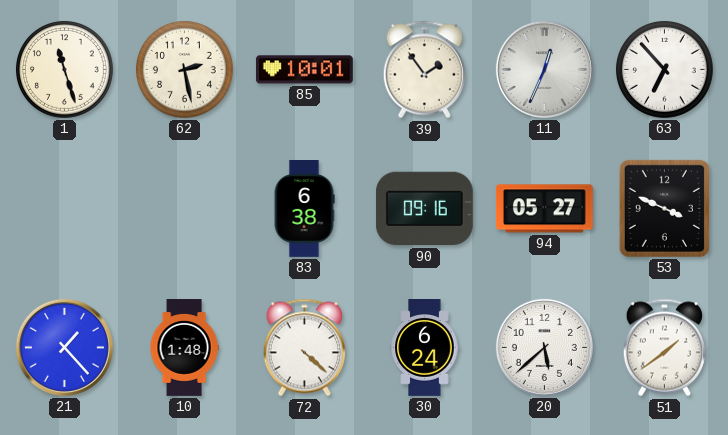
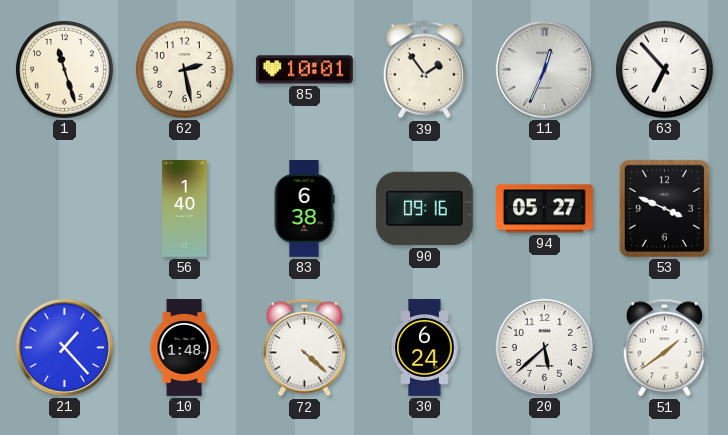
56: none -> 1:40 (185, 209)
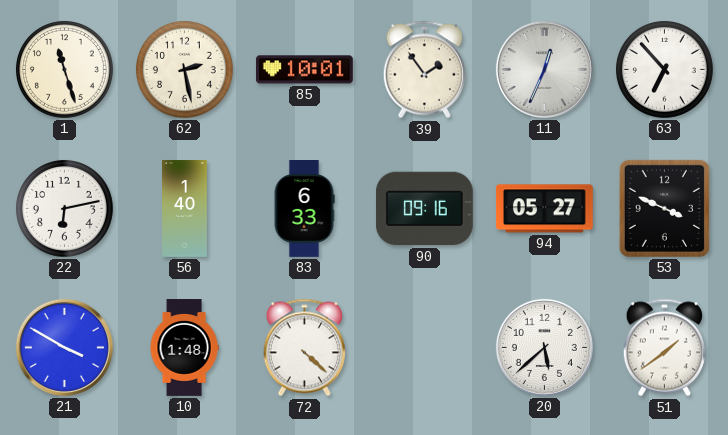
22: none -> 6:13 (64, 208)
83: 6:38 -> 6:33 (304, 209)
21: 1:23 -> 3:50 (64, 347)
30: 6:24 -> none (425, 348)
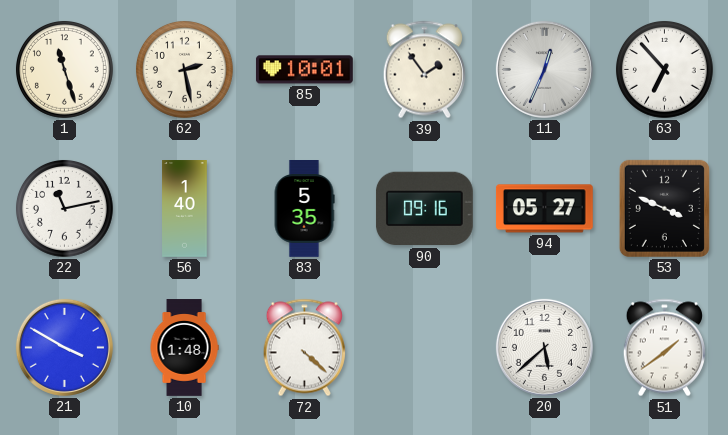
22: 6:13 -> 11:13 (64, 208)
83: 6:33 -> 5:35 (304, 209)
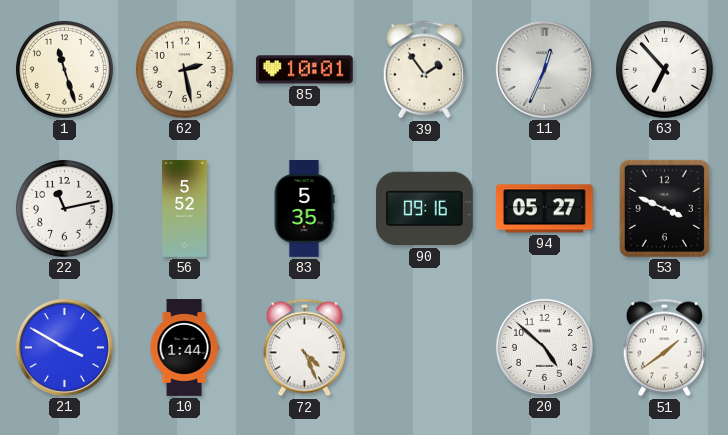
56: 1:40 -> 5:52 (185, 209)
10: 1:48 -> 1:44 (184, 348)
72: 4:22 -> 4:26 (304, 348)
20: 5:38 -> 4:52 (544, 347)
